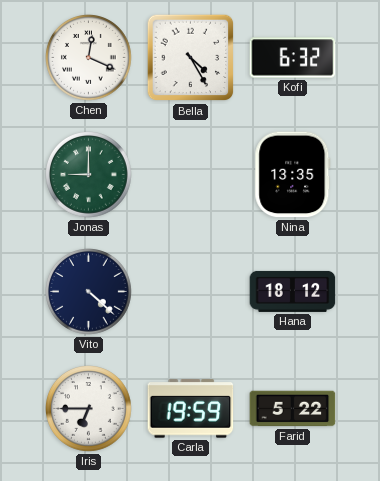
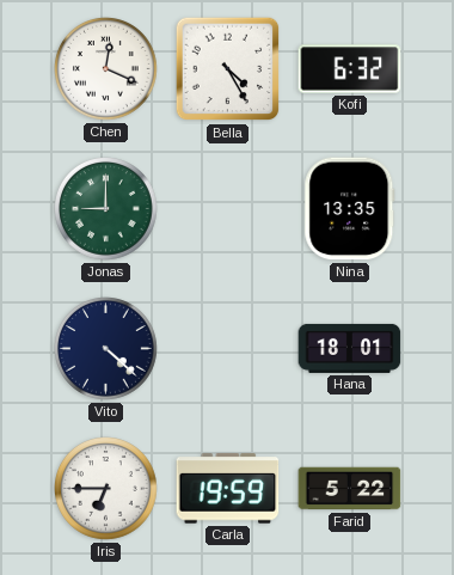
Hana: 18:12 -> 18:01 (350, 348)
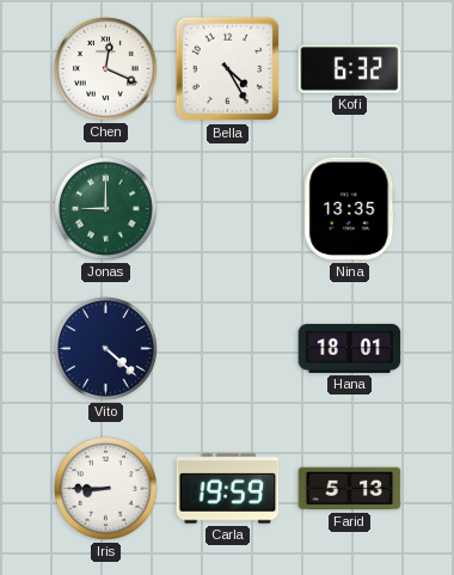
Iris: 6:45 -> 8:45 (106, 489)
Farid: 5:22 -> 5:13 (350, 489)
